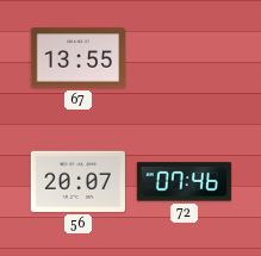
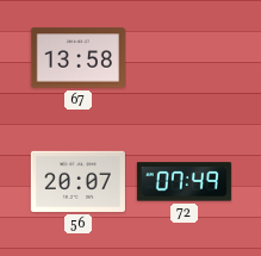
67: 13:55 -> 13:58 (77, 58)
72: 07:46 -> 07:49 (184, 182)
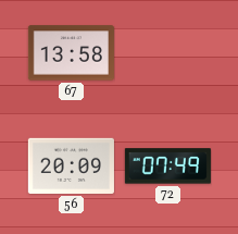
56: 20:07 -> 20:09 (71, 165)
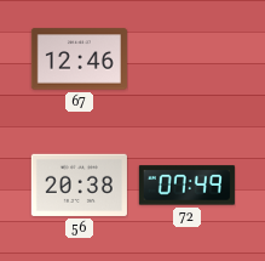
67: 13:58 -> 12:46 (79, 59)
56: 20:09 -> 20:38 (79, 185)
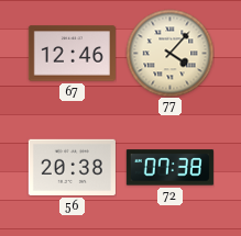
77: none -> 4:07 (169, 53)
72: 07:49 -> 07:38 (169, 168)
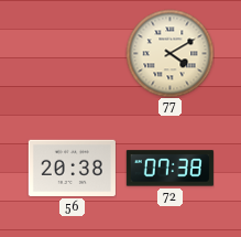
67: 12:46 -> none (72, 54)
77: 4:07 -> 4:10 (169, 53)
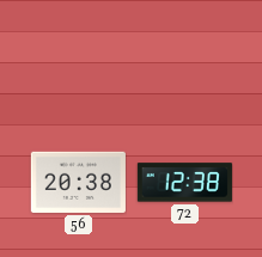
77: 4:10 -> none (169, 53)
72: 07:38 -> 12:38 (184, 183)
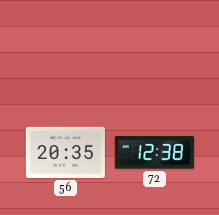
56: 20:38 -> 20:35 (65, 152)
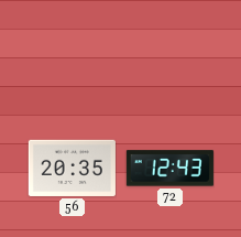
72: 12:38 -> 12:43 (169, 169)
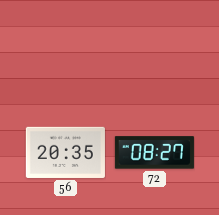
72: 12:43 -> 08:27 (154, 153)
